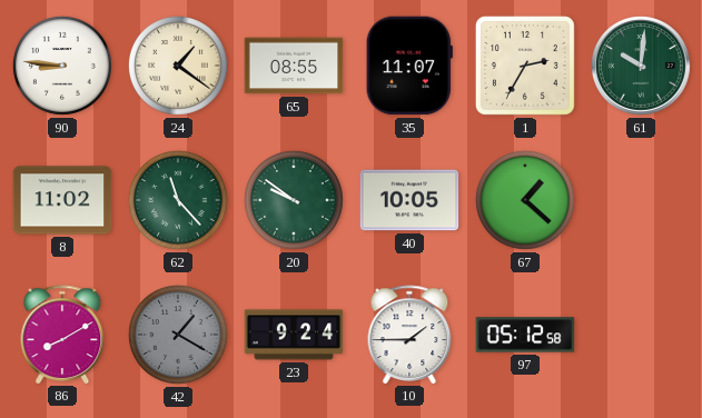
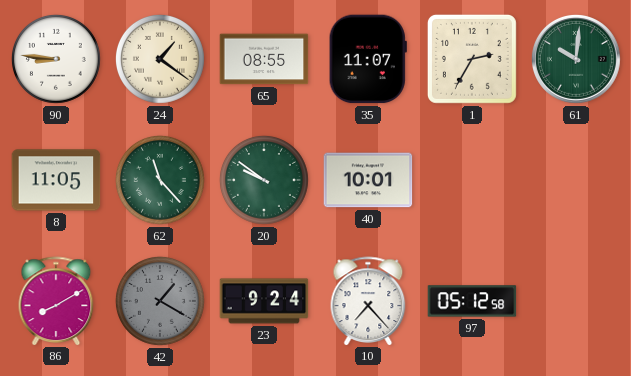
8: 11:02 -> 11:05 (56, 180)
40: 10:05 -> 10:01 (368, 180)
67: 1:22 -> none (525, 200)
10: 1:45 -> 7:23 (368, 301)
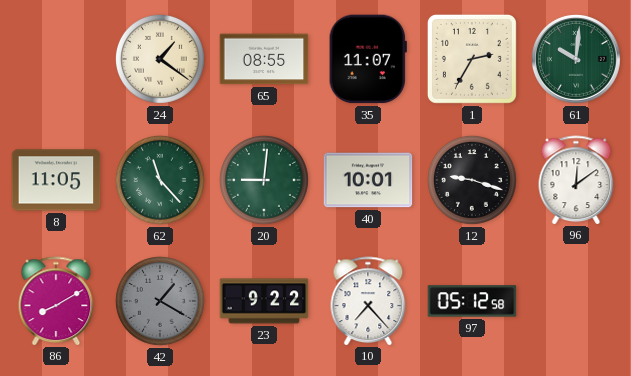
90: 8:46 -> none (56, 59)
20: 9:51 -> 9:01 (264, 180)
12: none -> 9:18 (472, 180)
96: none -> 12:09 (576, 180)
23: 9:24 -> 9:22 (264, 301)
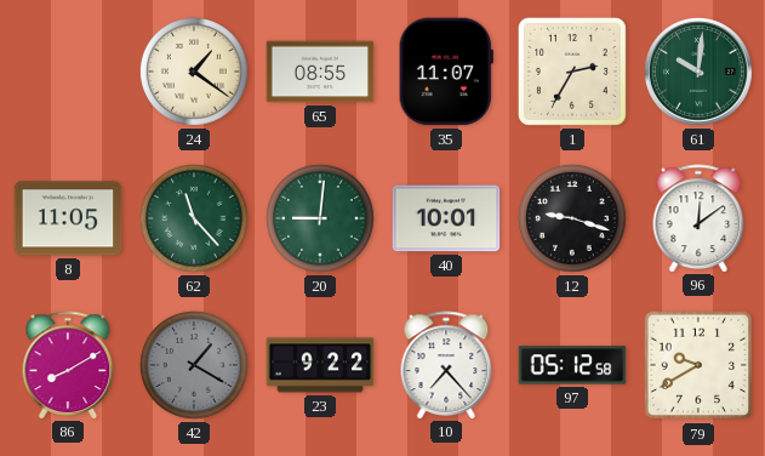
79: none -> 9:40 (698, 365)
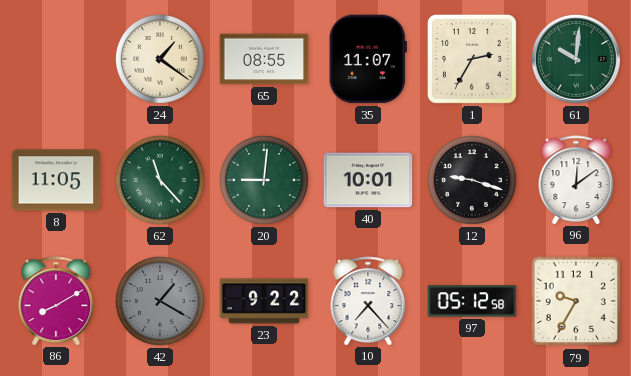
79: 9:40 -> 9:35 (576, 301)
